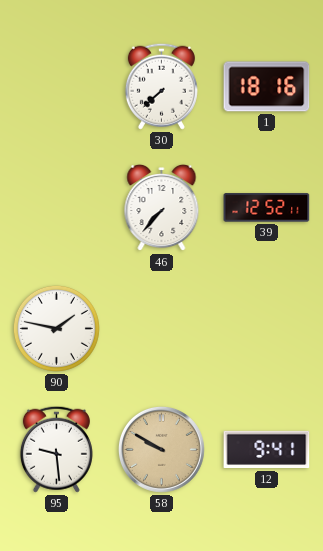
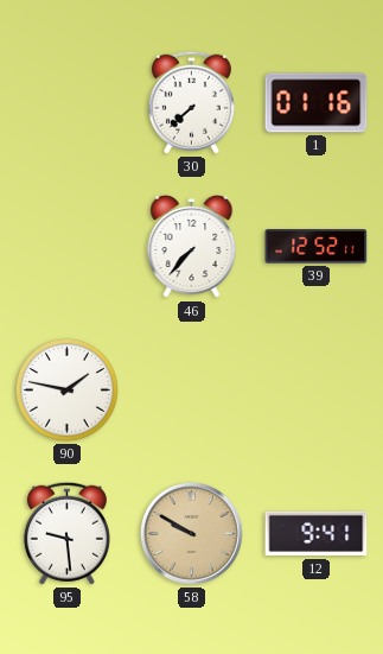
1: 18:16 -> 01:16 (317, 103)
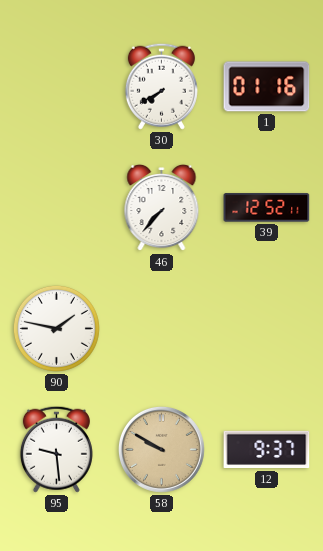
30: 7:38 -> 7:40 (161, 86)
12: 9:41 -> 9:37 (267, 450)
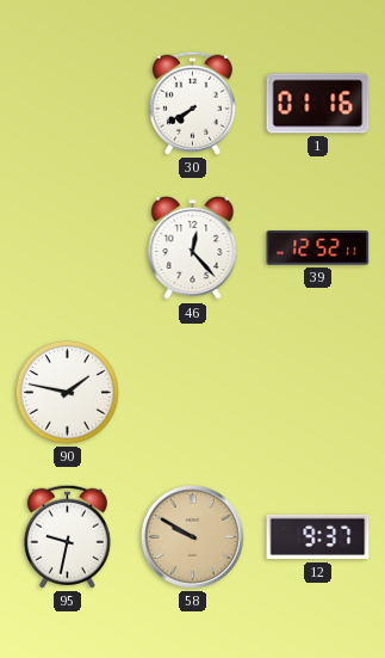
46: 7:37 -> 12:23 (193, 248)
95: 9:29 -> 9:32 (67, 536)
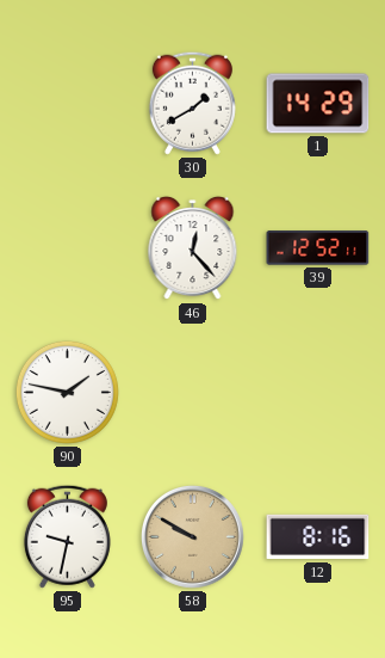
30: 7:40 -> 1:40 (192, 103)
1: 01:16 -> 14:29 (318, 104)
12: 9:37 -> 8:16 (318, 537)
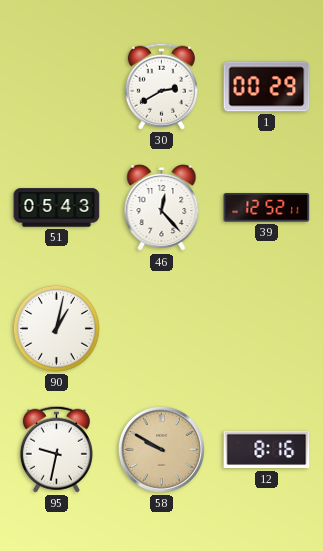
30: 1:40 -> 2:40 (161, 86)
1: 14:29 -> 00:29 (267, 87)
51: none -> 05:43 (57, 208)
90: 1:47 -> 1:02 (56, 328)
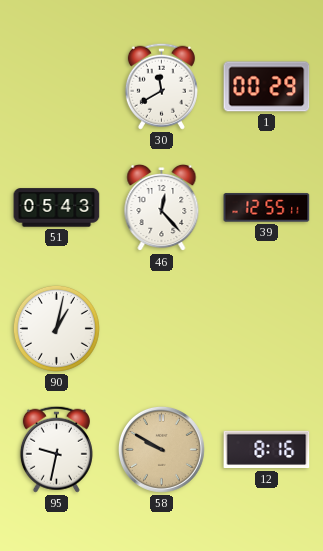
30: 2:40 -> 11:40 (161, 86)
39: 12:52 -> 12:55 (267, 208)
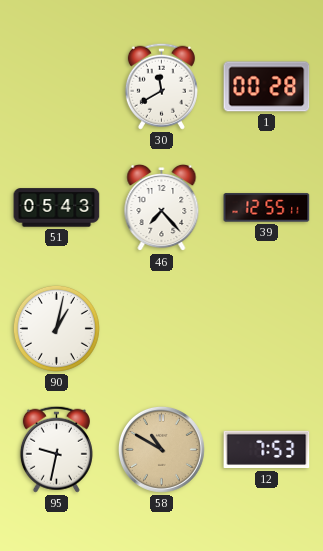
1: 00:29 -> 00:28 (267, 87)
46: 12:23 -> 7:23 (162, 208)
58: 9:50 -> 10:50 (161, 449)
12: 8:16 -> 7:53 (267, 450)
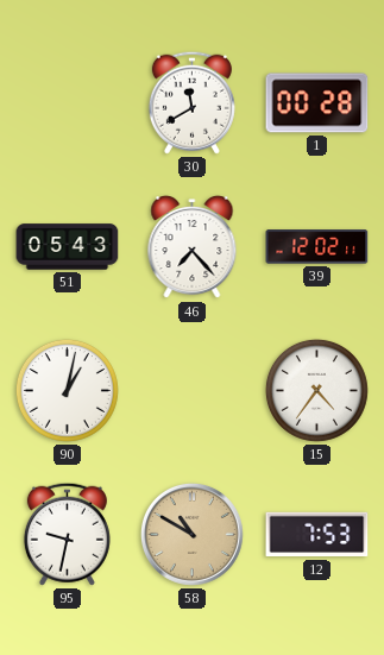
39: 12:55 -> 12:02 (317, 247)
15: none -> 4:36 (316, 390)
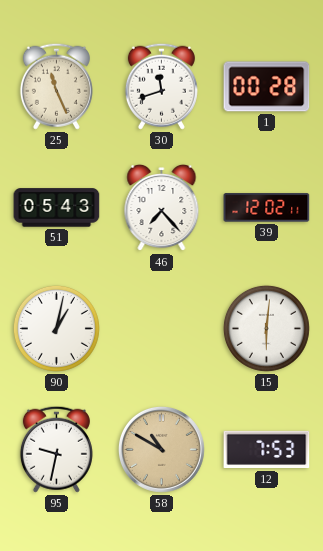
25: none -> 11:26 (56, 86)
30: 11:40 -> 11:42 (161, 86)
15: 4:36 -> 6:01 (266, 328)
